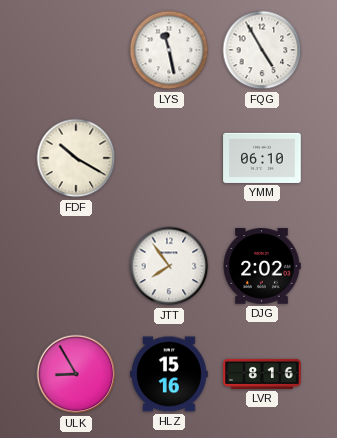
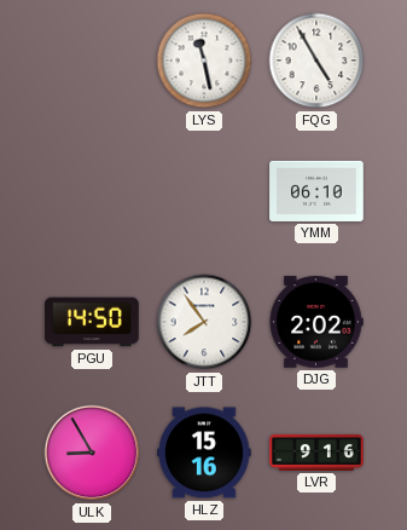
FDF: 10:20 -> none (76, 158)
PGU: none -> 14:50 (92, 322)
LVR: 8:16 -> 9:16 (316, 453)
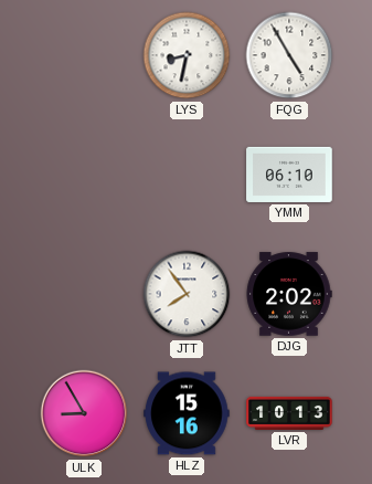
LYS: 11:28 -> 8:32 (187, 55)
PGU: 14:50 -> none (92, 322)
LVR: 9:16 -> 10:13 (289, 413)
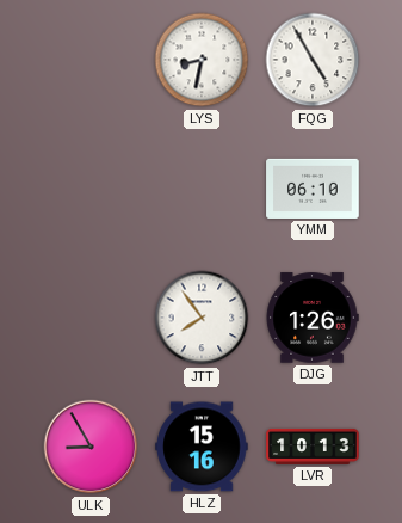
DJG: 2:02 -> 1:26 (313, 318)
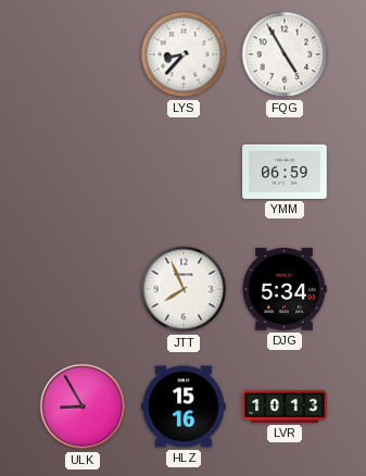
LYS: 8:32 -> 8:37 (184, 54)
YMM: 06:10 -> 06:59 (285, 172)
JTT: 7:54 -> 7:56 (184, 289)
DJG: 1:26 -> 5:34 (285, 289)
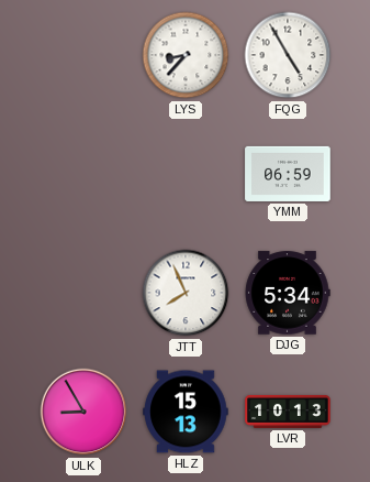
HLZ: 15:16 -> 15:13 (186, 412)
